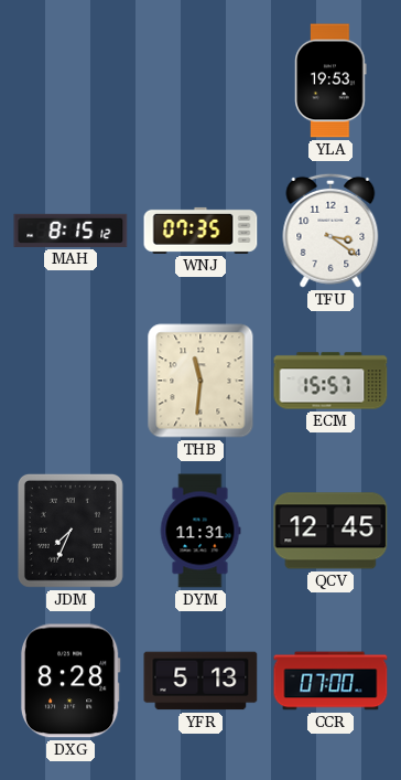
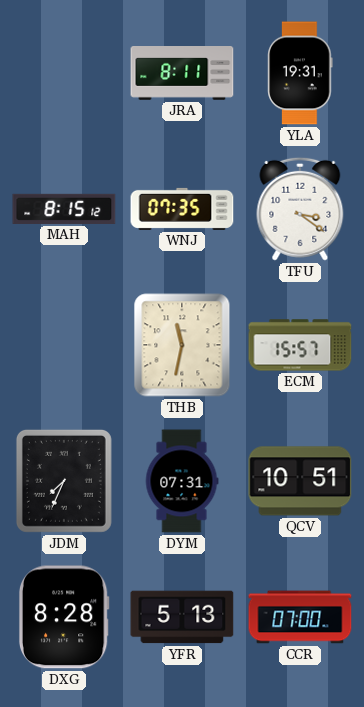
JRA: none -> 8:11 (182, 74)
YLA: 19:53 -> 19:31 (300, 73)
THB: 11:31 -> 11:32 (182, 345)
DYM: 11:31 -> 07:31 (182, 481)
QCV: 12:45 -> 10:51 (300, 481)
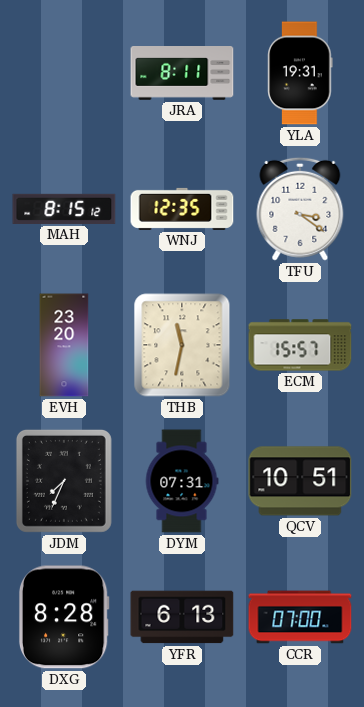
WNJ: 07:35 -> 12:35 (182, 209)
EVH: none -> 23:20 (64, 345)
YFR: 5:13 -> 6:13 (182, 617)
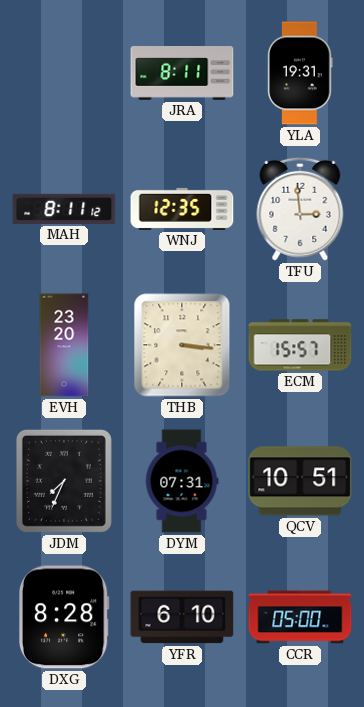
MAH: 8:15 -> 8:11 (64, 209)
TFU: 3:21 -> 2:59 (300, 209)
THB: 11:32 -> 3:16 (182, 345)
YFR: 6:13 -> 6:10 (182, 617)
CCR: 07:00 -> 05:00 (300, 617)
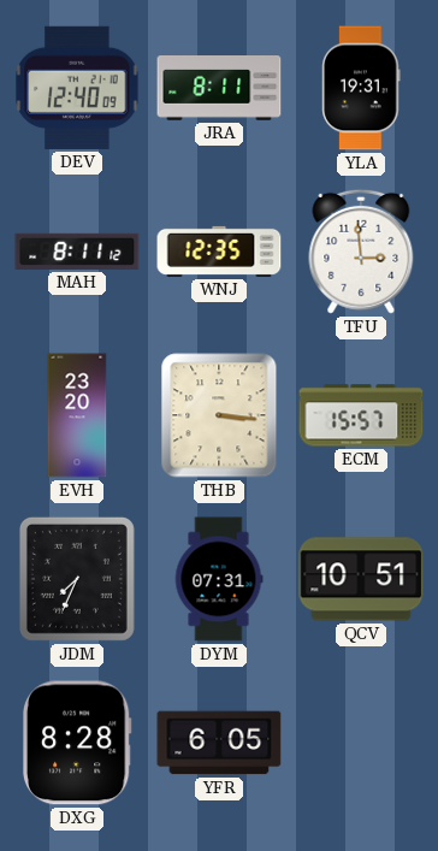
DEV: none -> 12:40 (77, 88)
YFR: 6:10 -> 6:05 (219, 743)
CCR: 05:00 -> none (300, 617)
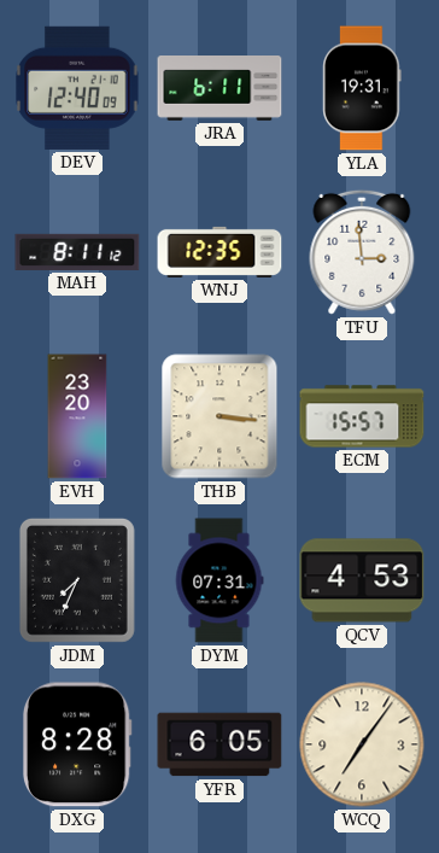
JRA: 8:11 -> 6:11 (219, 89)
QCV: 10:51 -> 4:53 (362, 580)
WCQ: none -> 7:06 (362, 744)
